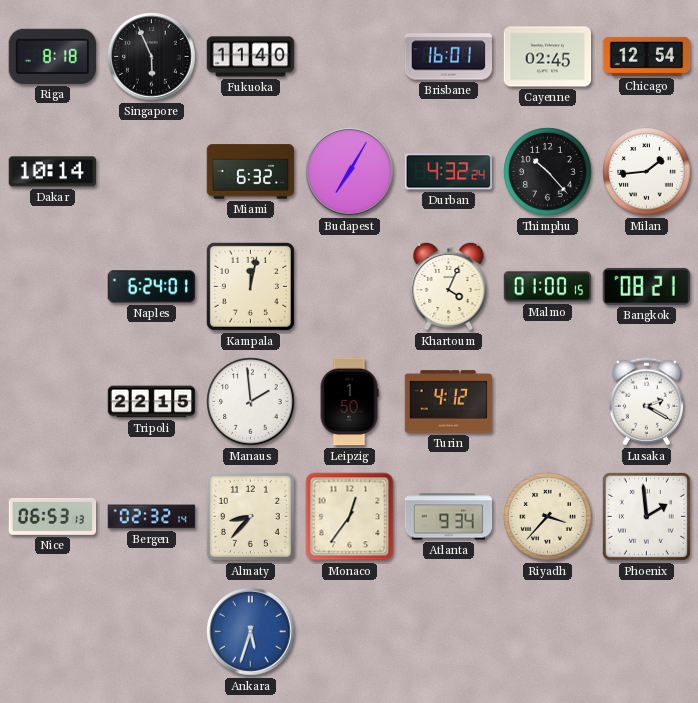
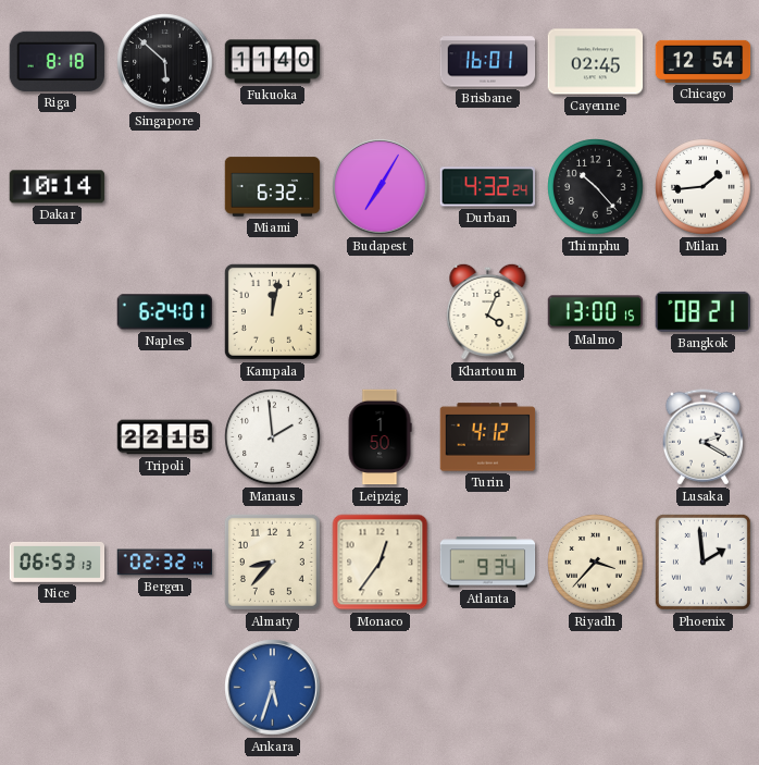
Singapore: 5:56 -> 5:52 (165, 62)
Malmo: 01:00 -> 13:00 (596, 312)
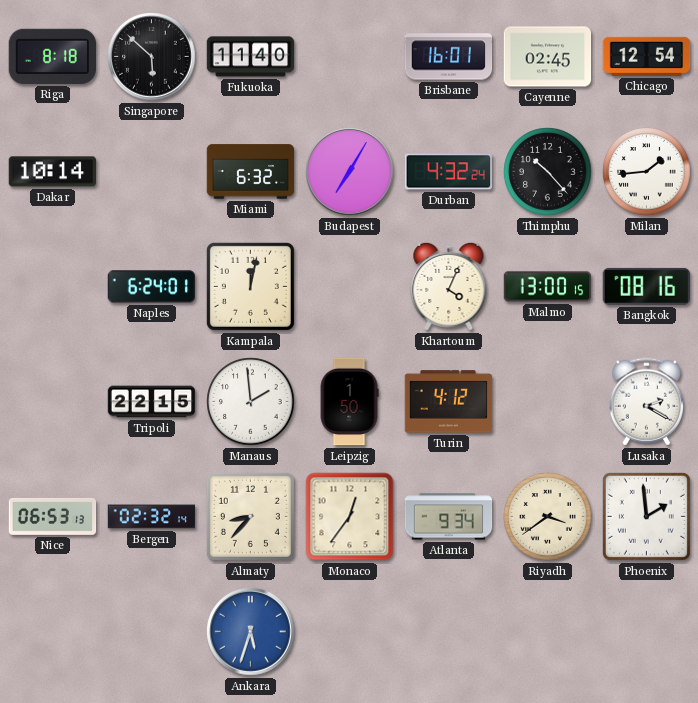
Bangkok: 08:21 -> 08:16 (646, 286)
Riyadh: 3:37 -> 3:39 (548, 517)
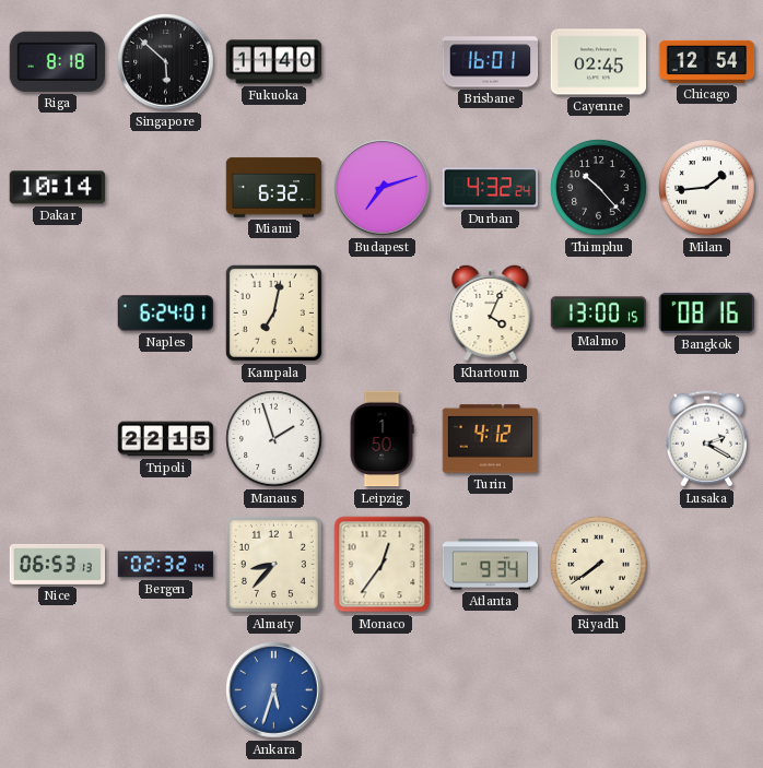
Budapest: 7:05 -> 7:12 (383, 188)
Kampala: 12:02 -> 7:02 (273, 312)
Manaus: 1:59 -> 1:57 (274, 439)
Riyadh: 3:39 -> 7:39 (599, 565)
Phoenix: 1:59 -> none (646, 516)
